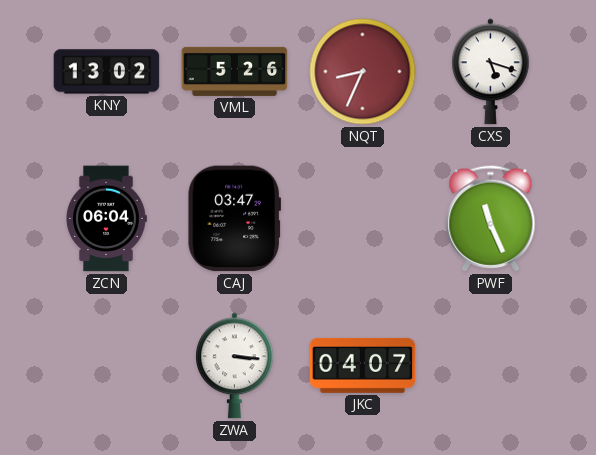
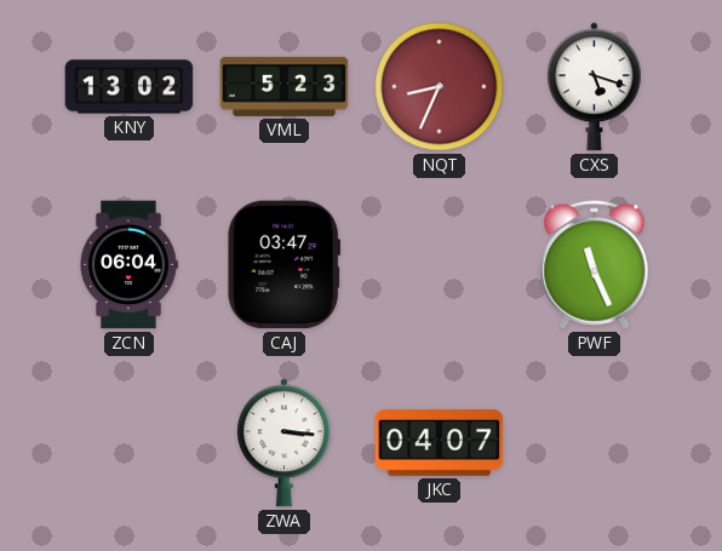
VML: 5:26 -> 5:23 (285, 86)
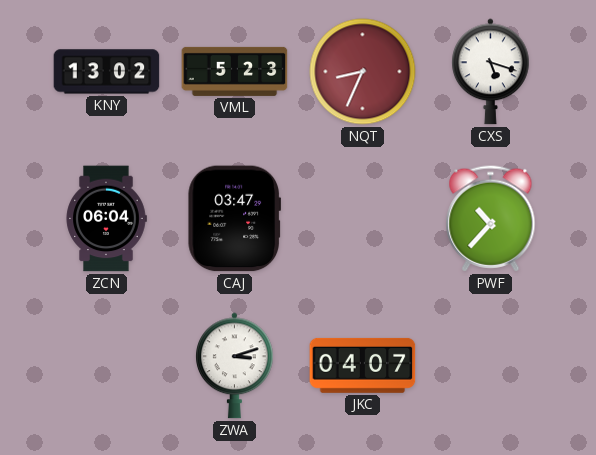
PWF: 11:26 -> 10:37 (491, 219)
ZWA: 3:16 -> 3:12 (235, 366)
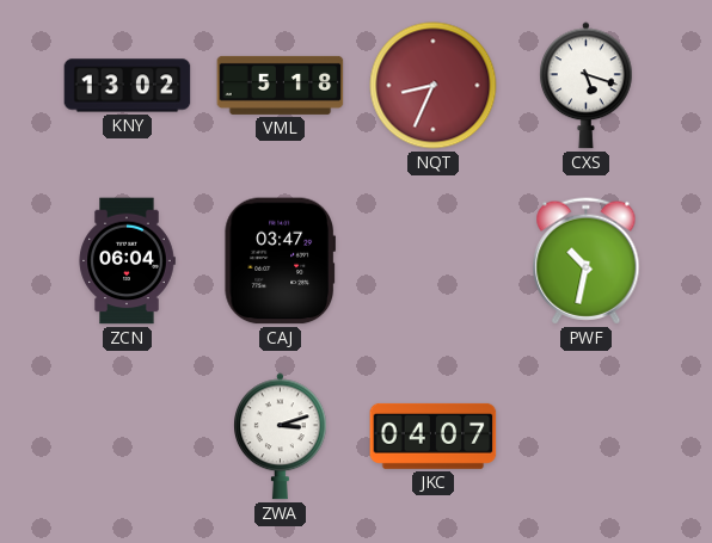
VML: 5:23 -> 5:18 (281, 85)
PWF: 10:37 -> 10:32 (587, 261)
